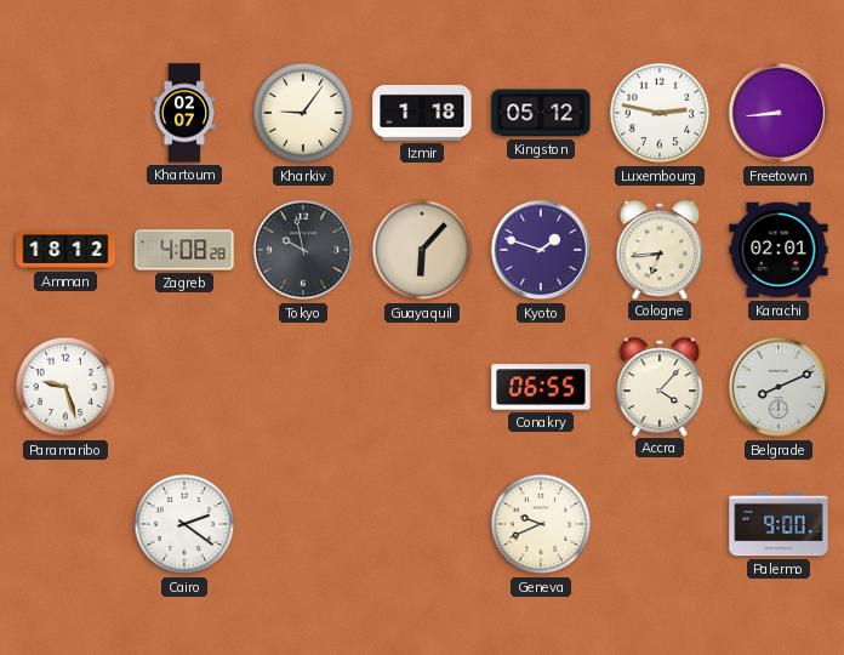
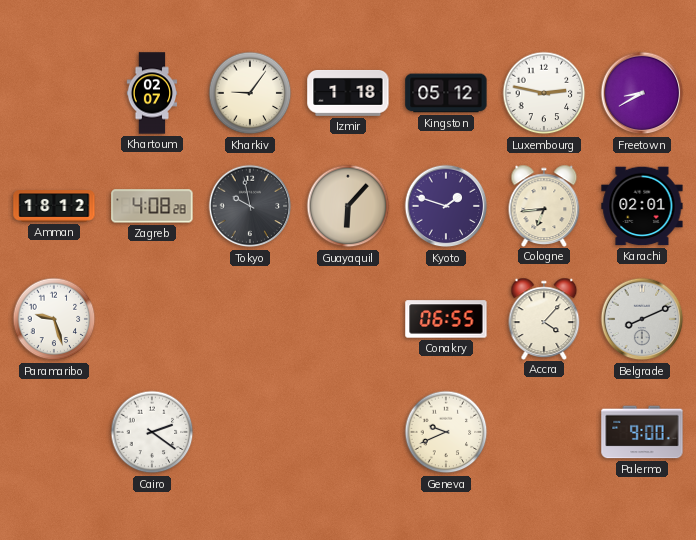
Freetown: 8:44 -> 8:40 (642, 93)
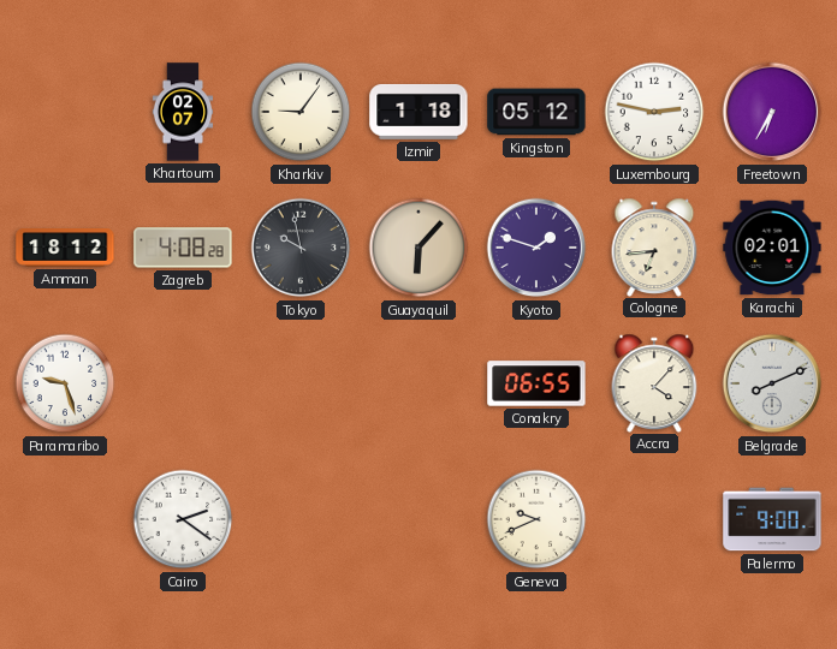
Freetown: 8:40 -> 6:35 (772, 112)
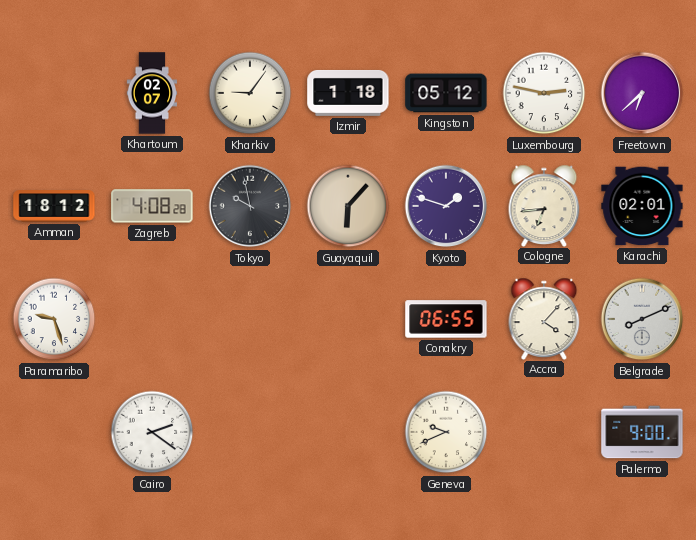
Freetown: 6:35 -> 6:38 (642, 93)
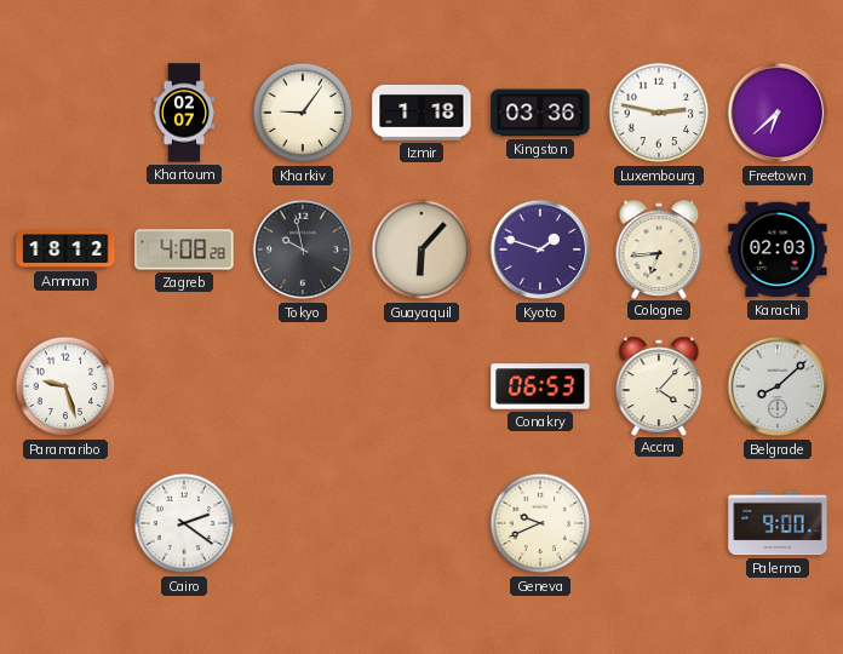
Kingston: 05:12 -> 03:36 (540, 113)
Karachi: 02:01 -> 02:03 (778, 249)
Conakry: 06:55 -> 06:53 (540, 386)
Belgrade: 8:11 -> 8:08 (778, 386)
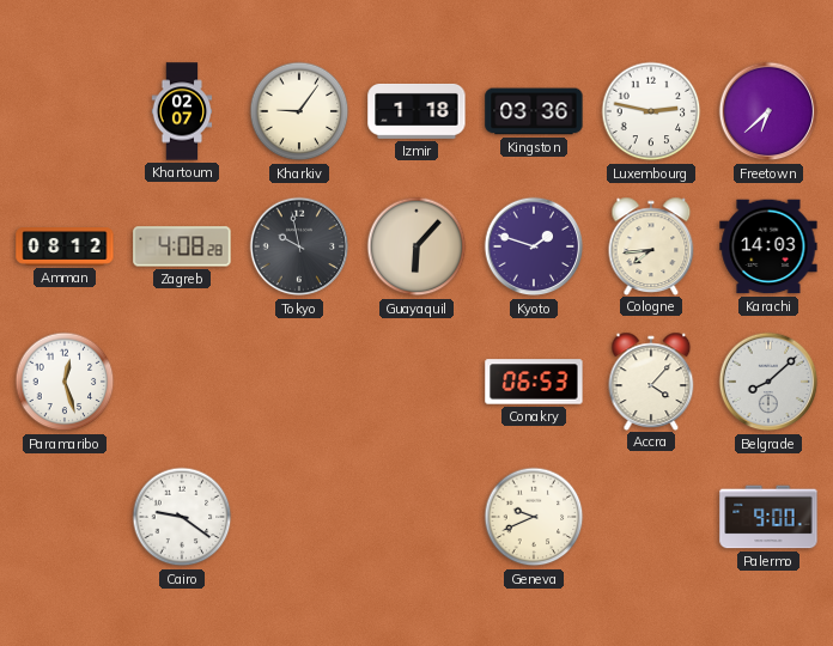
Amman: 18:12 -> 08:12 (65, 246)
Cologne: 6:44 -> 7:44 (651, 245)
Karachi: 02:03 -> 14:03 (768, 246)
Paramaribo: 9:27 -> 12:27 (65, 382)
Cairo: 2:21 -> 9:21 (182, 517)
